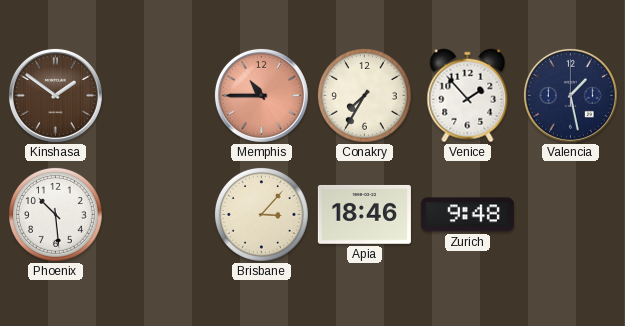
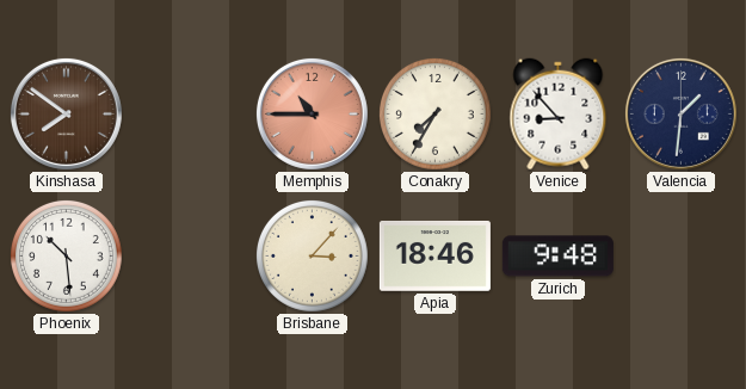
Kinshasa: 1:51 -> 7:51 (66, 113)
Venice: 1:53 -> 8:53 (559, 115)
Valencia: 1:28 -> 1:31 (680, 113)
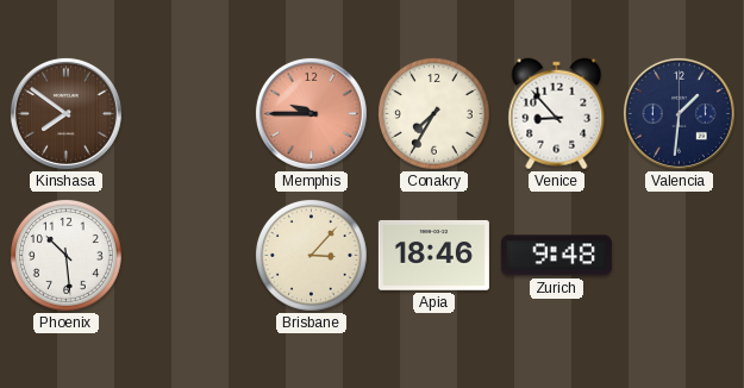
Memphis: 10:45 -> 9:45 (311, 113)
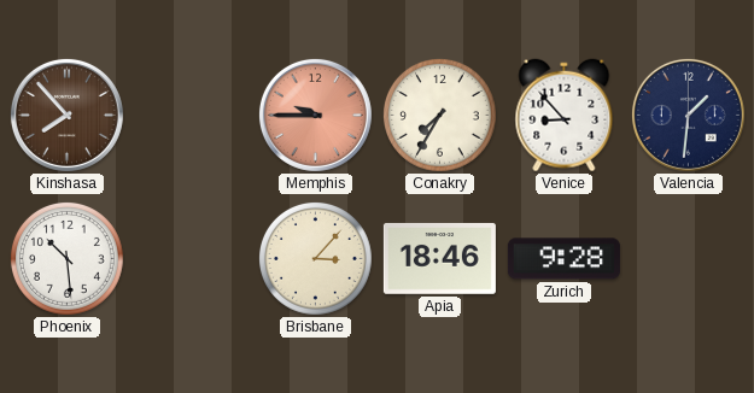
Kinshasa: 7:51 -> 7:53 (66, 115)
Zurich: 9:48 -> 9:28 (563, 259)
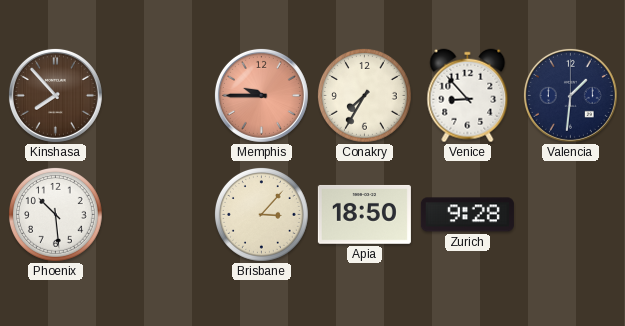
Apia: 18:46 -> 18:50 (364, 214)
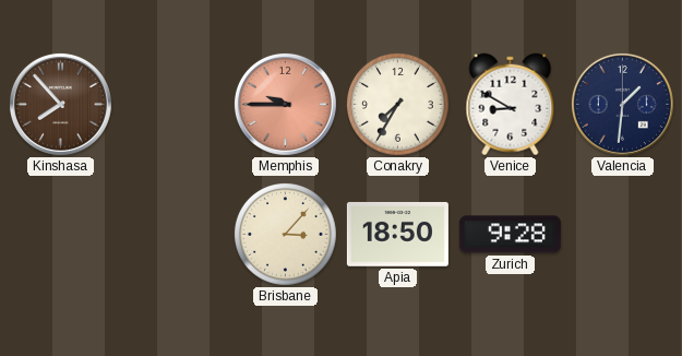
Venice: 8:53 -> 8:50 (511, 105)
Phoenix: 10:29 -> none (56, 215)
